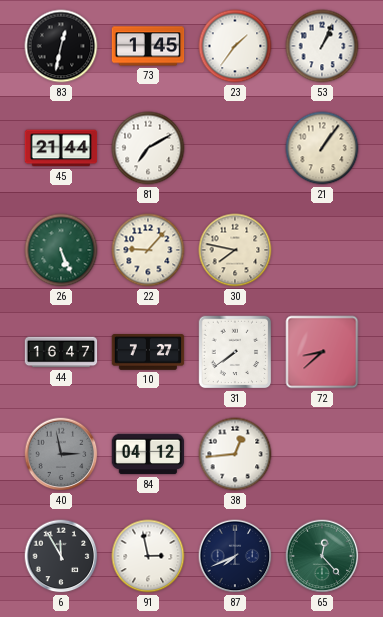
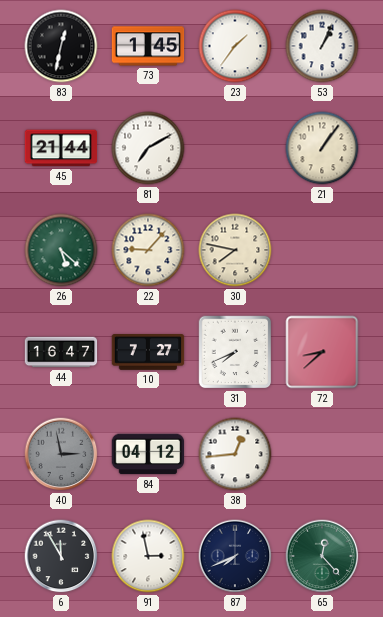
26: 5:26 -> 5:22 (61, 250)
31: 7:39 -> 7:41 (235, 352)
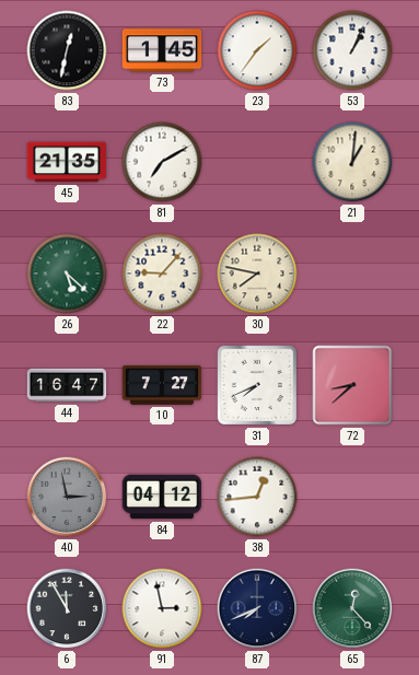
45: 21:44 -> 21:35 (67, 162)
21: 1:06 -> 1:01 (352, 162)
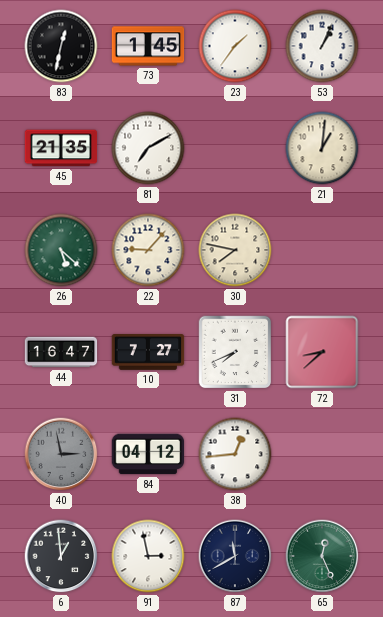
6: 11:55 -> 12:59 (61, 556)
87: 7:41 -> 11:40 (235, 556)
65: 12:23 -> 12:26 (322, 556)
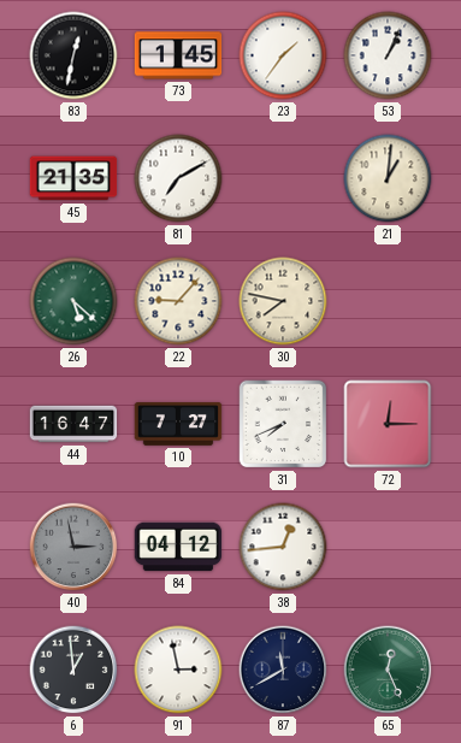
72: 8:38 -> 12:15 (388, 424)
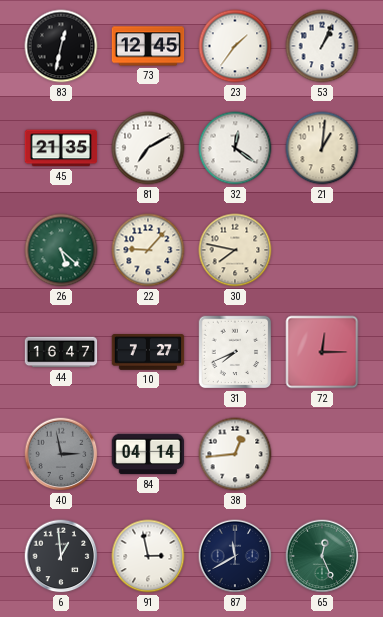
73: 1:45 -> 12:45 (148, 46)
32: none -> 12:21 (235, 148)
84: 04:12 -> 04:14 (148, 454)
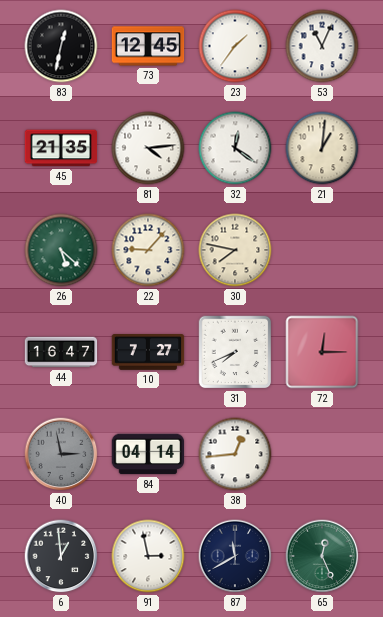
53: 1:04 -> 11:04 (322, 46)
81: 7:10 -> 4:14 (148, 148)
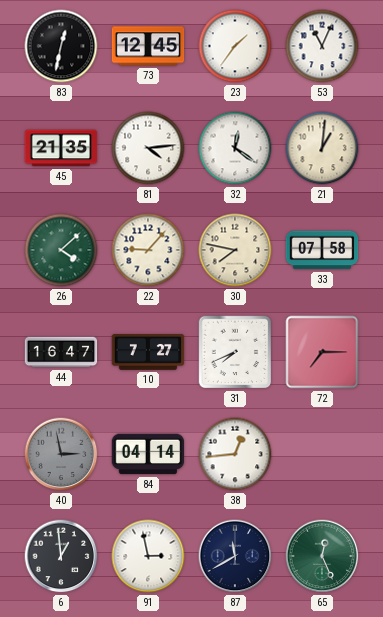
26: 5:22 -> 4:08 (61, 250)
33: none -> 07:58 (322, 250)
72: 12:15 -> 7:15 (322, 352)
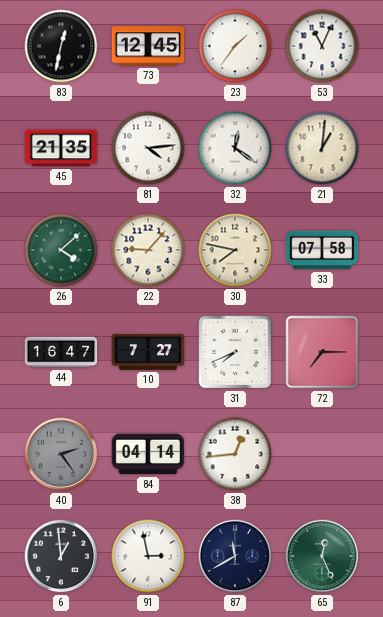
40: 2:58 -> 2:24 (61, 454)
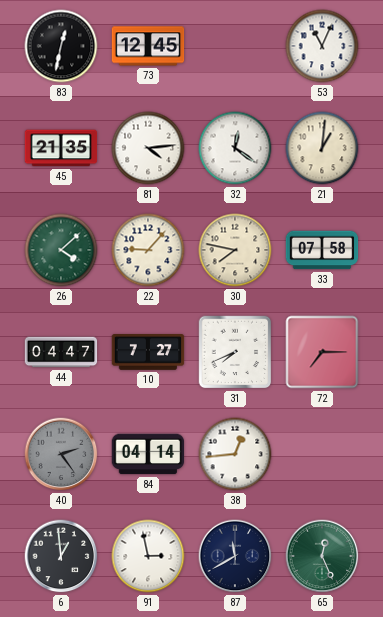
23: 1:36 -> none (235, 46)
44: 16:47 -> 04:47 (61, 352)
